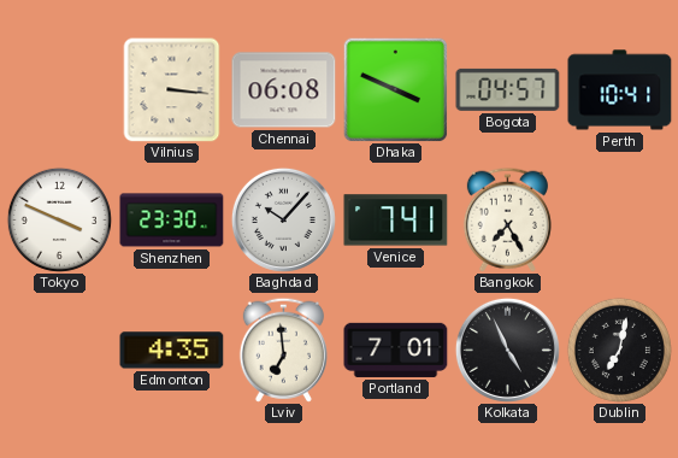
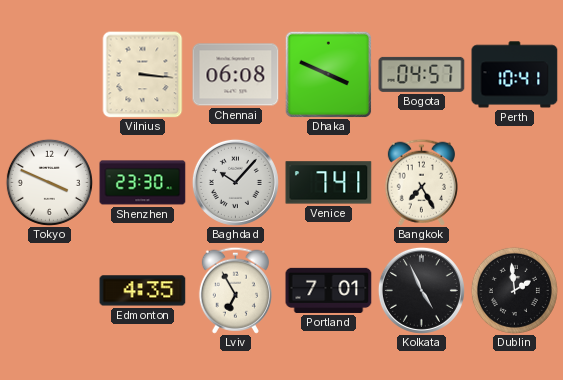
Lviv: 6:59 -> 6:55 (235, 290)
Dublin: 7:02 -> 1:59 (514, 290)
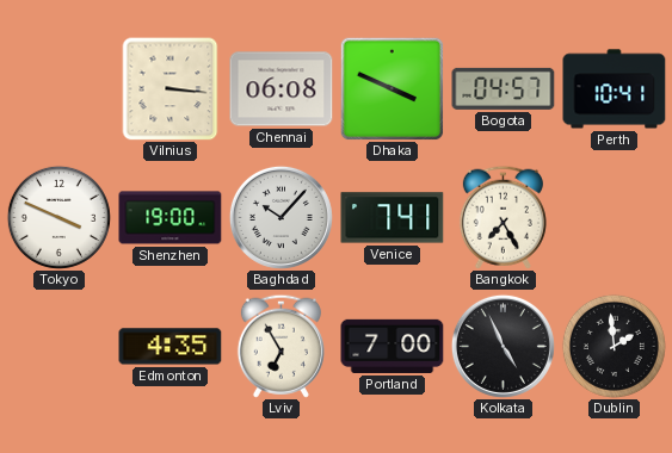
Shenzhen: 23:30 -> 19:00 (171, 218)
Portland: 7:01 -> 7:00 (393, 346)
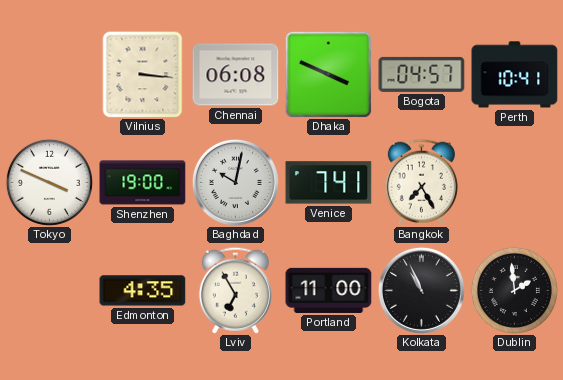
Baghdad: 10:07 -> 10:02 (235, 182)
Portland: 7:00 -> 11:00 (329, 290)
Kolkata: 4:56 -> 10:56 (421, 290)
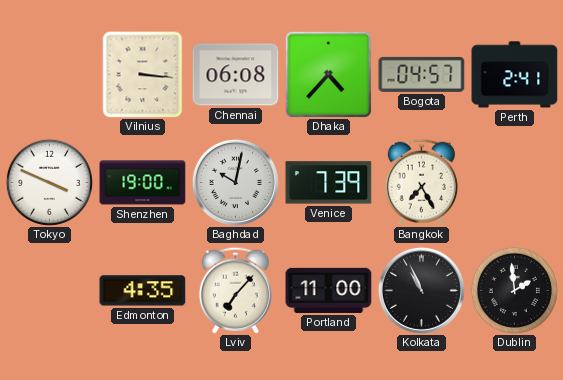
Dhaka: 3:49 -> 4:37 (328, 74)
Perth: 10:41 -> 2:41 (515, 75)
Venice: 7:41 -> 7:39 (329, 183)
Lviv: 6:55 -> 7:07 (235, 290)
